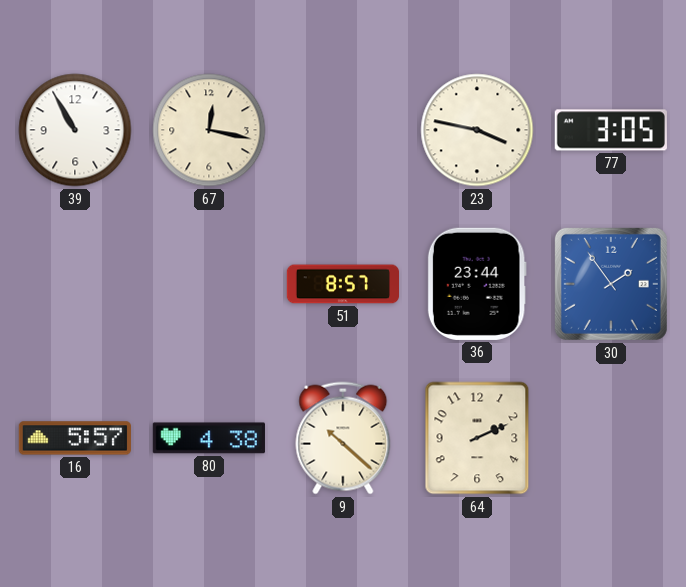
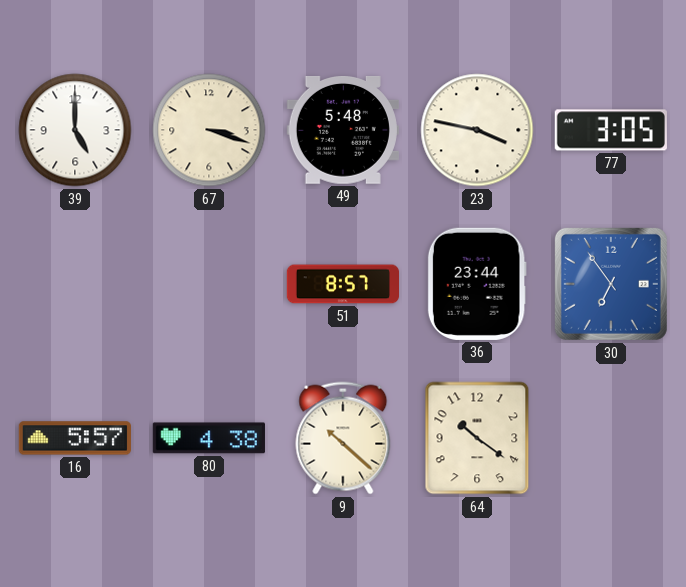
39: 10:55 -> 5:00 (75, 130)
67: 12:17 -> 3:18 (209, 130)
49: none -> 5:48 (343, 130)
30: 1:54 -> 6:54 (611, 284)
64: 2:11 -> 10:21 (477, 438)
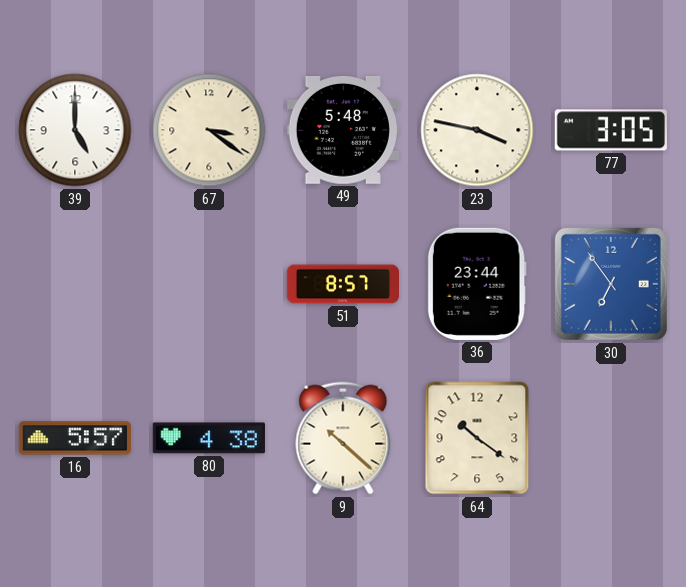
67: 3:18 -> 3:21 (209, 130)
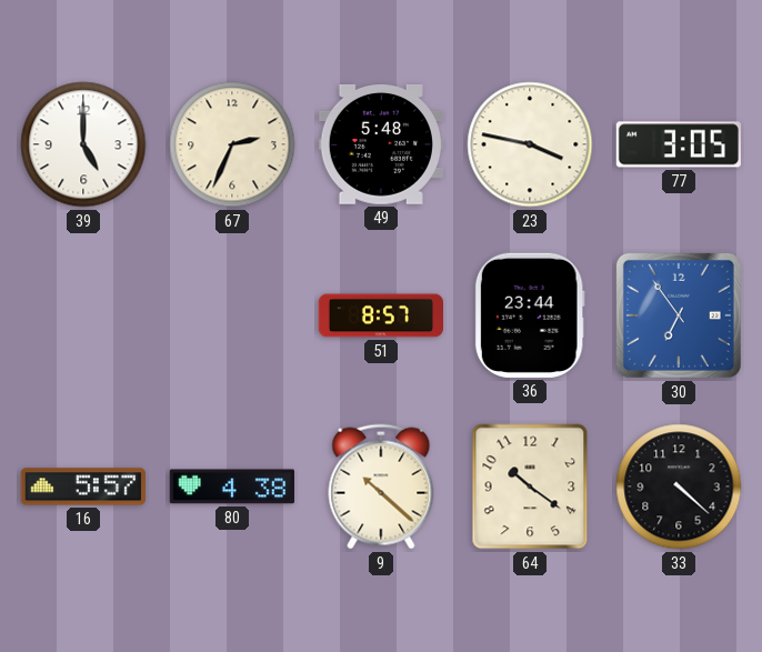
67: 3:21 -> 2:34 (232, 144)
33: none -> 4:22 (679, 487)
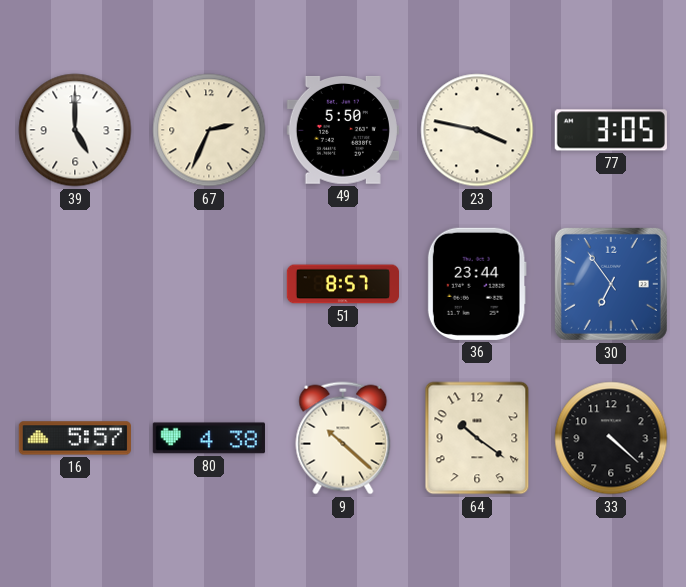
49: 5:48 -> 5:50 (343, 130)
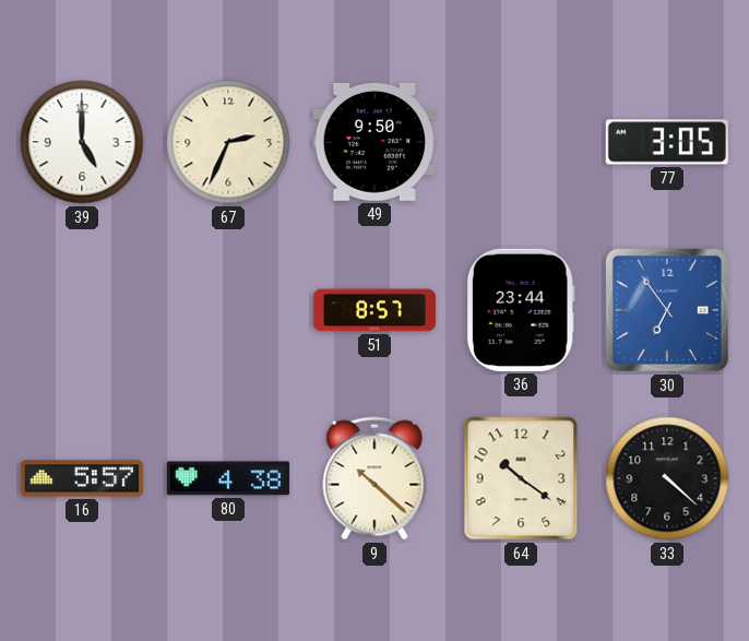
49: 5:50 -> 9:50 (374, 142)
23: 3:47 -> none (477, 130)
